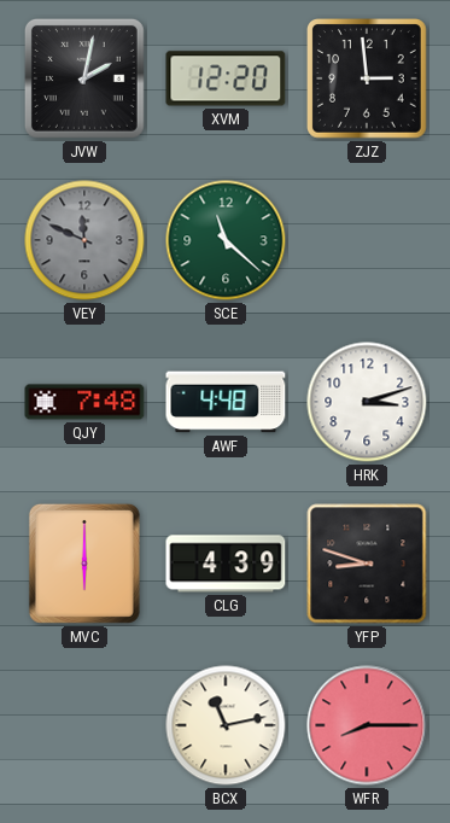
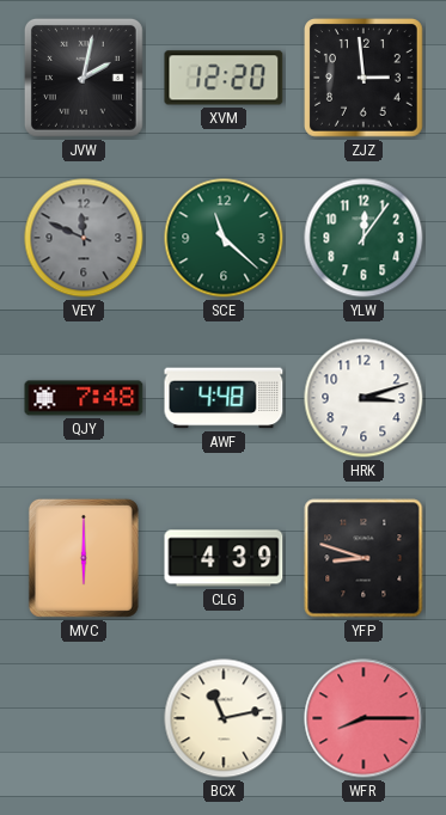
YLW: none -> 12:06 (363, 238)
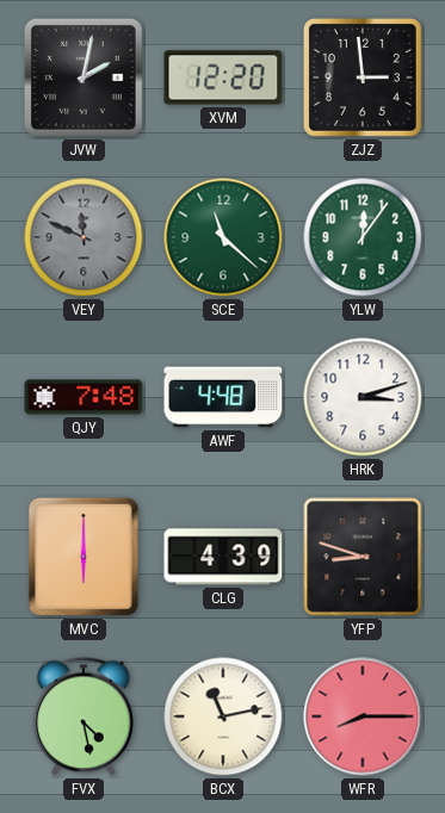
FVX: none -> 4:28 (84, 716)
